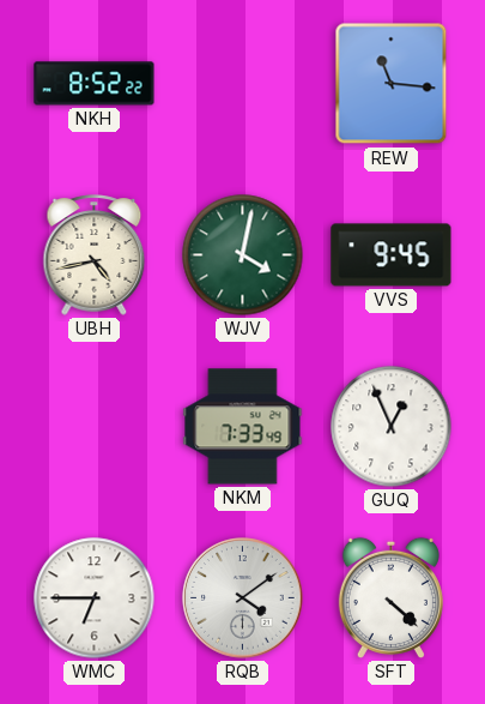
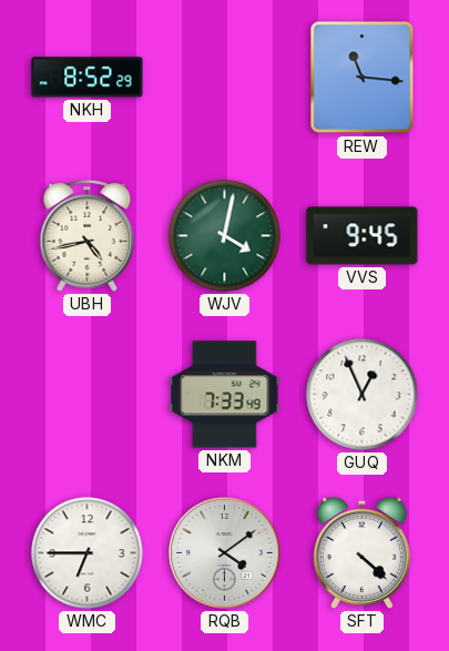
NKH: 8:52:22 -> 8:52:29 (88, 78)
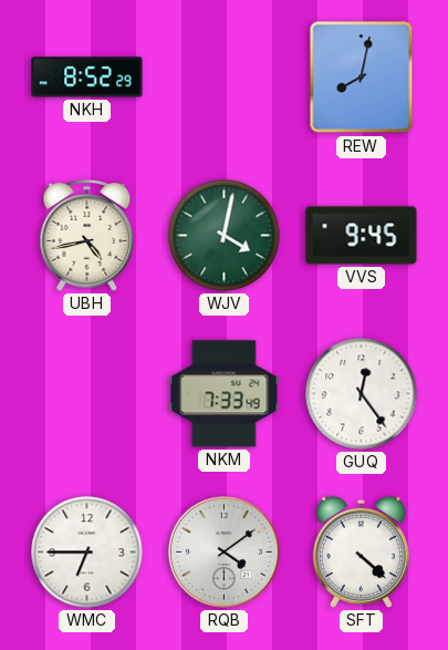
REW: 11:16 -> 8:02 (362, 78)
GUQ: 12:56 -> 12:24 (362, 394)
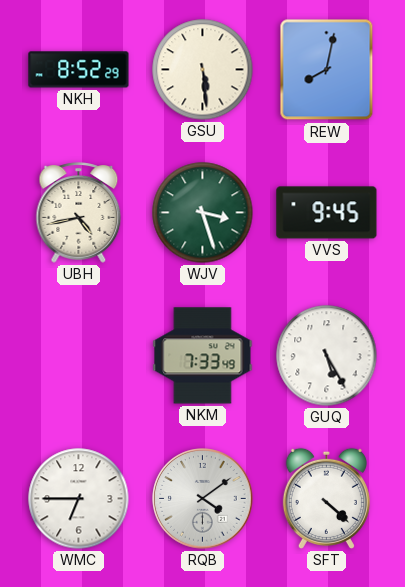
GSU: none -> 5:29 (203, 70)
WJV: 4:02 -> 3:27 (203, 213)
GUQ: 12:24 -> 5:25 (327, 356)
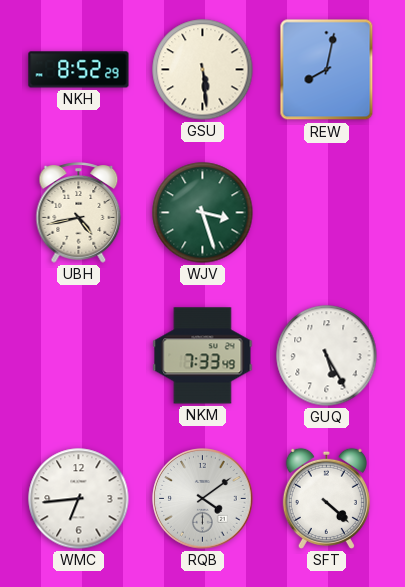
VVS: 9:45 -> none (327, 213)
WMC: 6:45 -> 6:44 (79, 499)
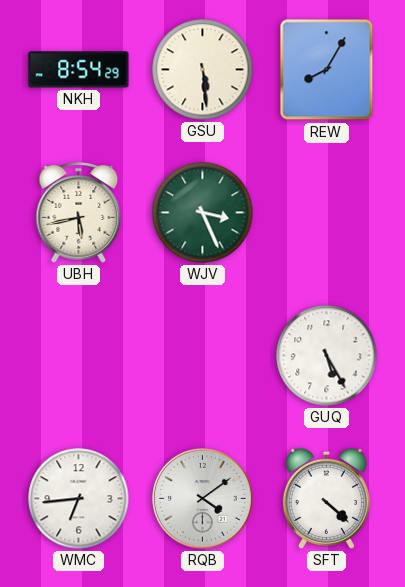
NKH: 8:52 -> 8:54 (79, 70)
REW: 8:02 -> 8:05 (327, 70)
UBH: 4:43 -> 5:43 (79, 213)
WJV: 3:27 -> 3:26 (203, 213)
NKM: 7:33 -> none (203, 356)
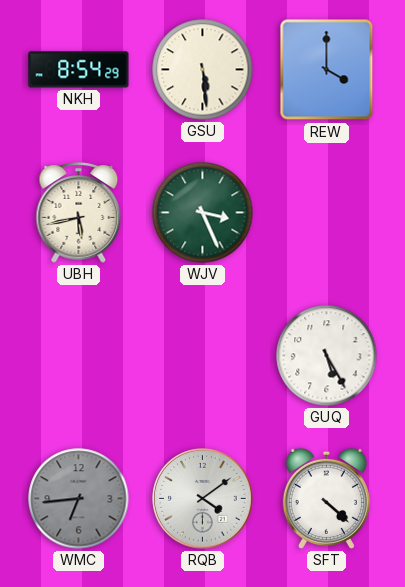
REW: 8:05 -> 4:00 (327, 70)
WMC dial: white -> grey (79, 499)
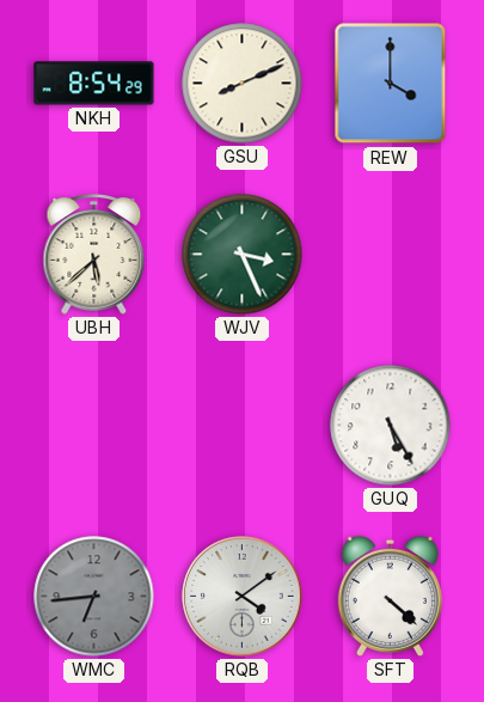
GSU: 5:29 -> 8:11 (243, 84)
UBH: 5:43 -> 5:38 (94, 255)
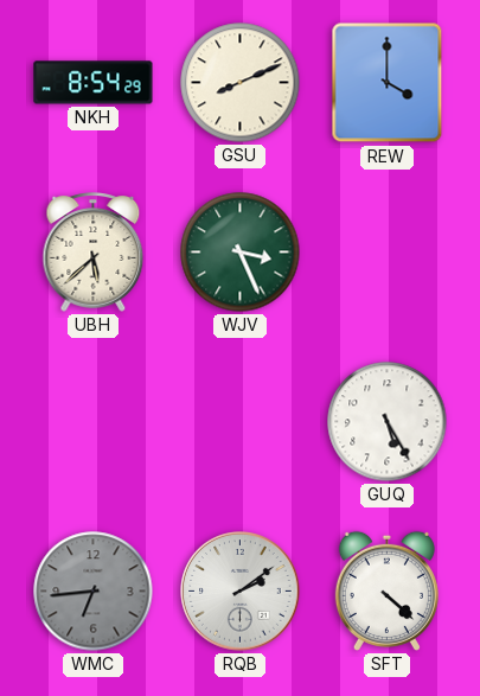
RQB: 4:09 -> 2:09 (241, 592)
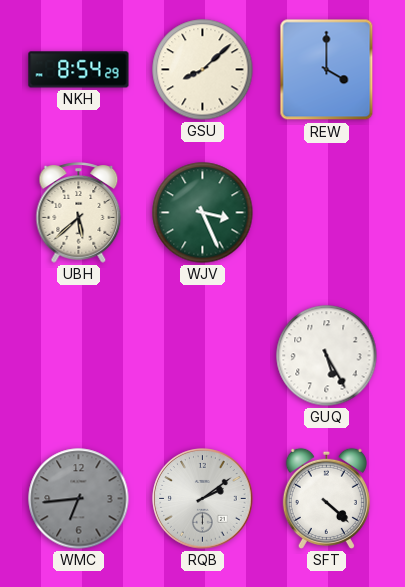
GSU: 8:11 -> 8:08 (203, 70)
